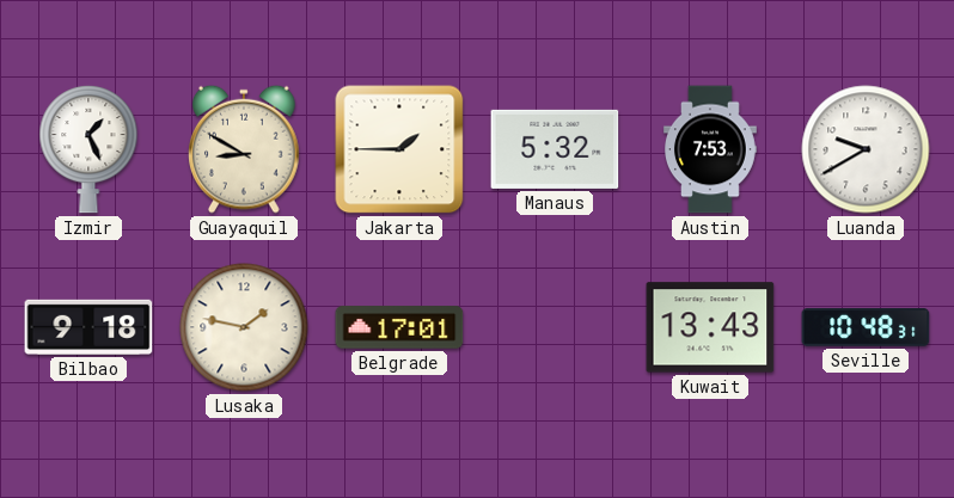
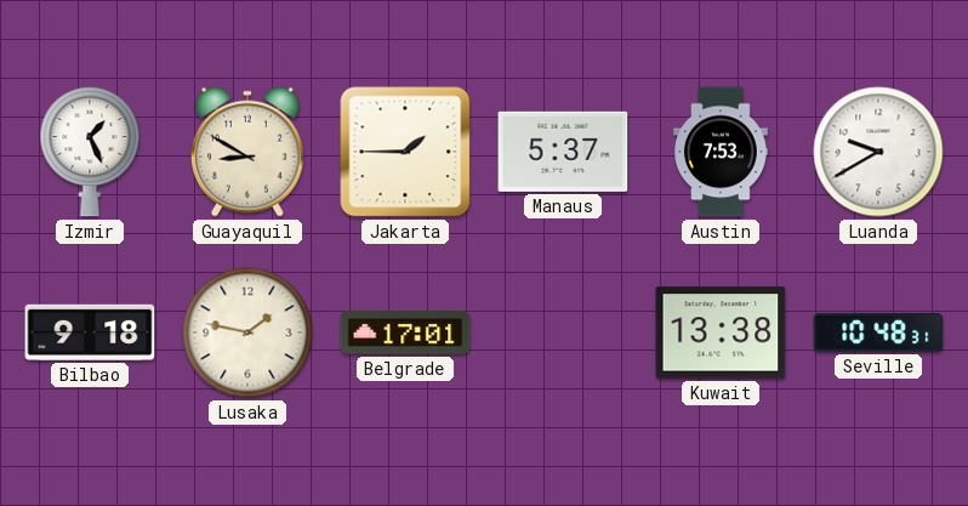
Manaus: 5:32 -> 5:37 (563, 152)
Kuwait: 13:43 -> 13:38 (721, 332)
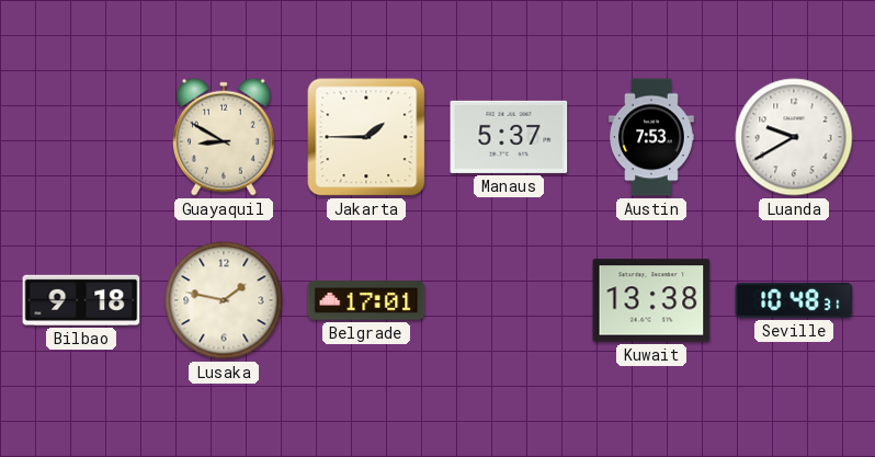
Izmir: 1:26 -> none (90, 152)
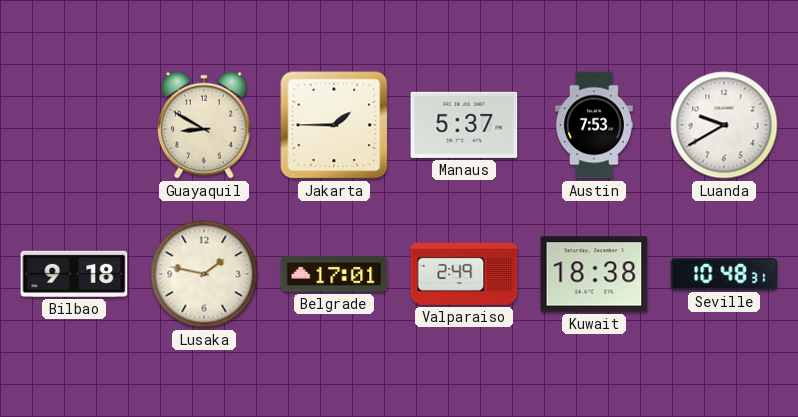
Valparaiso: none -> 2:49 (464, 274)
Kuwait: 13:38 -> 18:38 (594, 274)
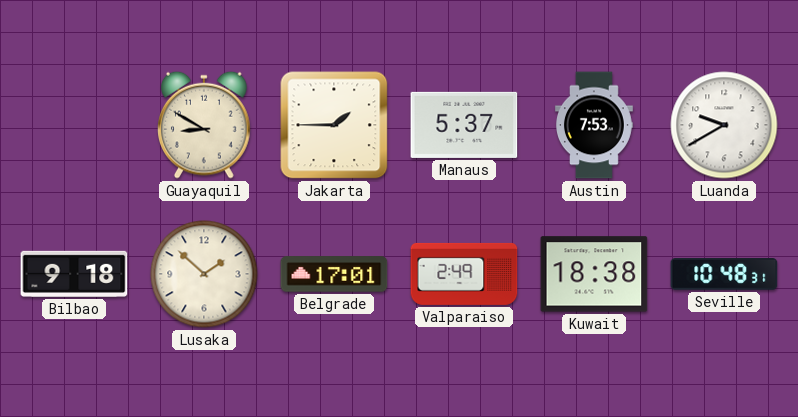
Lusaka: 1:47 -> 1:52 (204, 274)
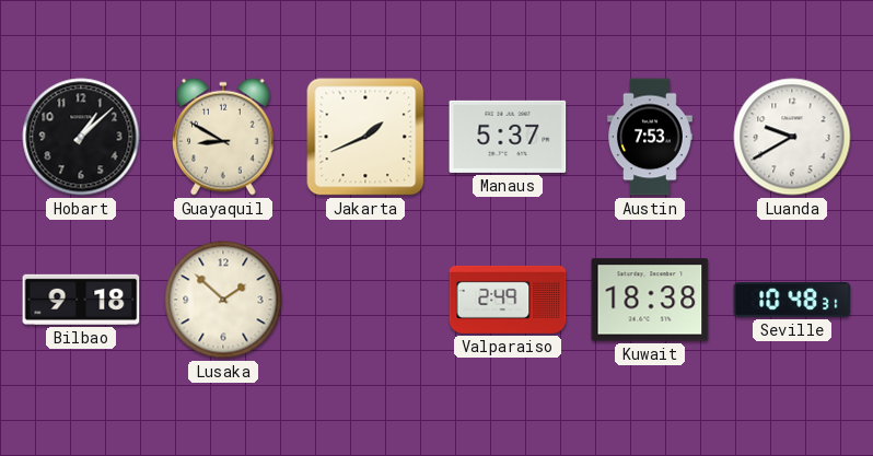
Hobart: none -> 1:08 (81, 137)
Jakarta: 1:45 -> 1:41 (365, 137)
Belgrade: 17:01 -> none (334, 274)
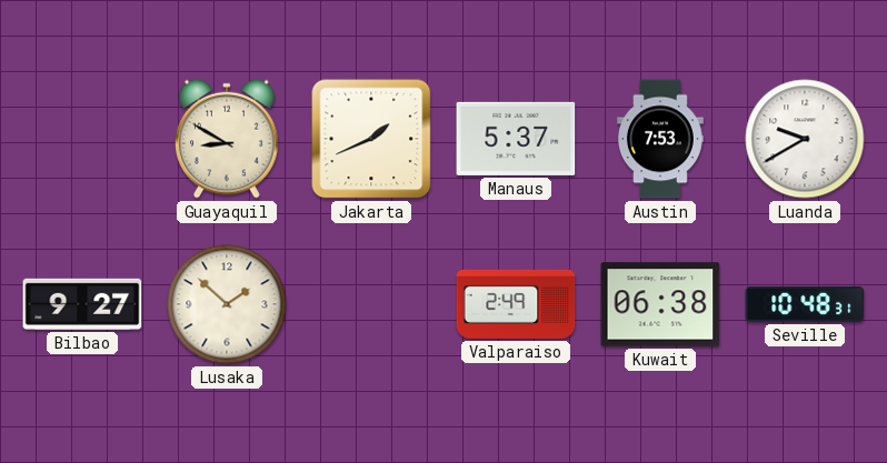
Hobart: 1:08 -> none (81, 137)
Bilbao: 9:18 -> 9:27 (82, 304)
Kuwait: 18:38 -> 06:38 (660, 304)
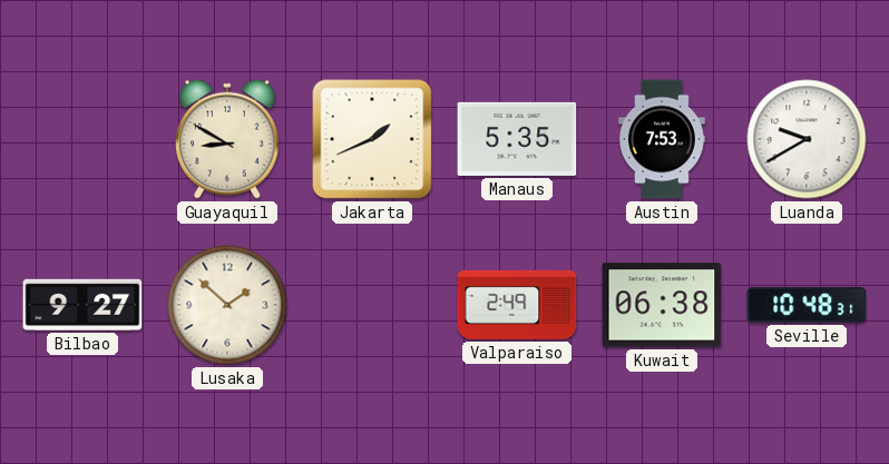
Manaus: 5:37 -> 5:35 (517, 139)
